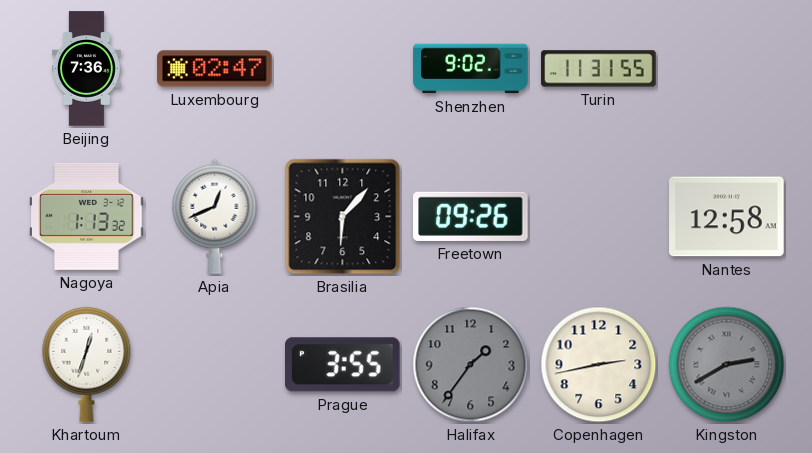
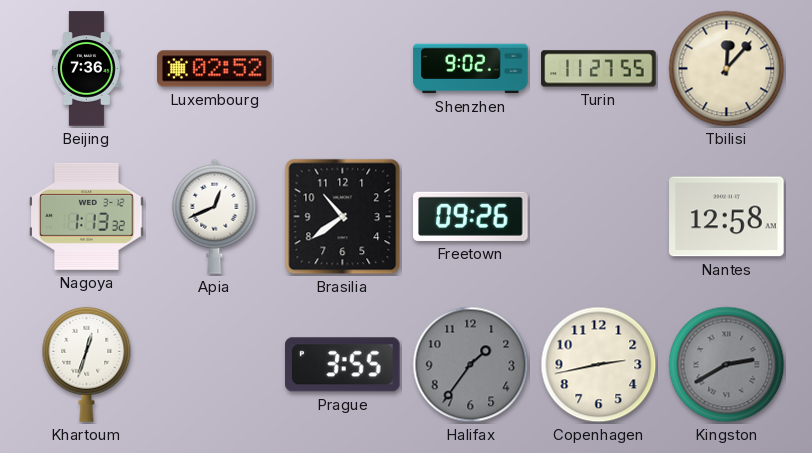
Luxembourg: 02:47 -> 02:52 (215, 69)
Turin: 11:31 -> 11:27 (599, 69)
Tbilisi: none -> 12:07 (727, 69)
Brasilia: 6:07 -> 10:39 (343, 217)
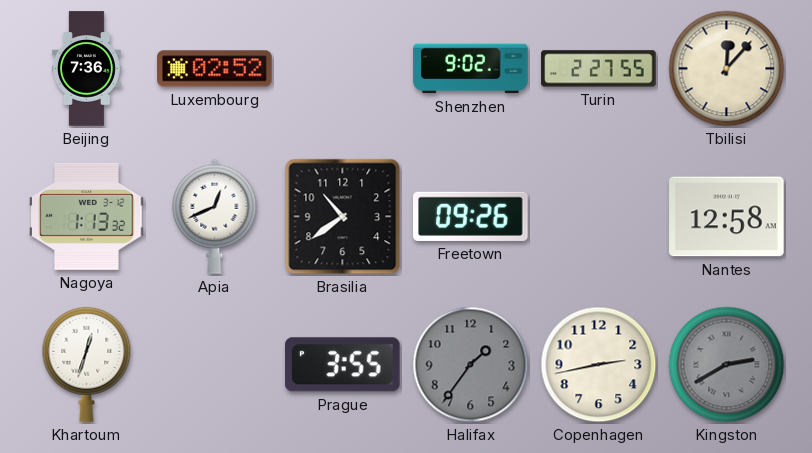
Turin: 11:27 -> 2:27 (599, 69)
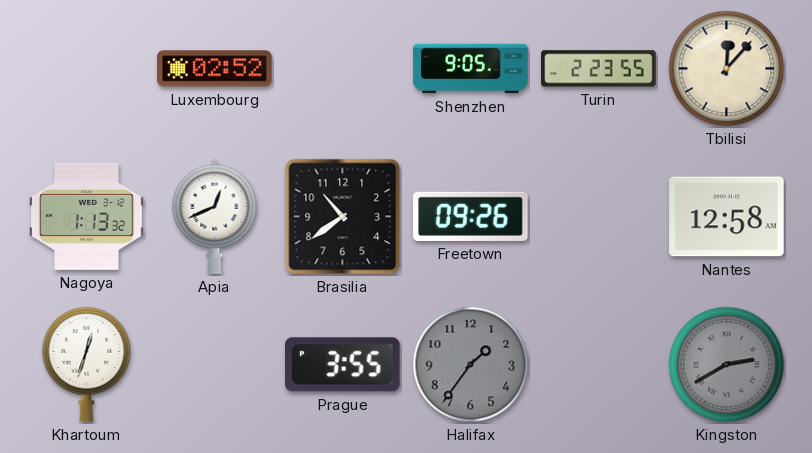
Beijing: 7:36 -> none (86, 69)
Shenzhen: 9:02 -> 9:05 (471, 69)
Turin: 2:27 -> 2:23 (599, 69)
Copenhagen: 2:43 -> none (599, 365)
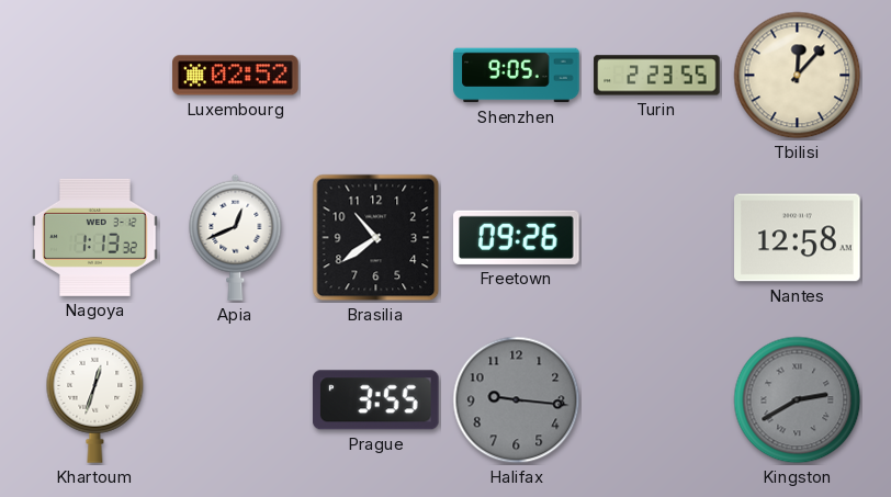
Halifax: 1:36 -> 9:16 (517, 400)
